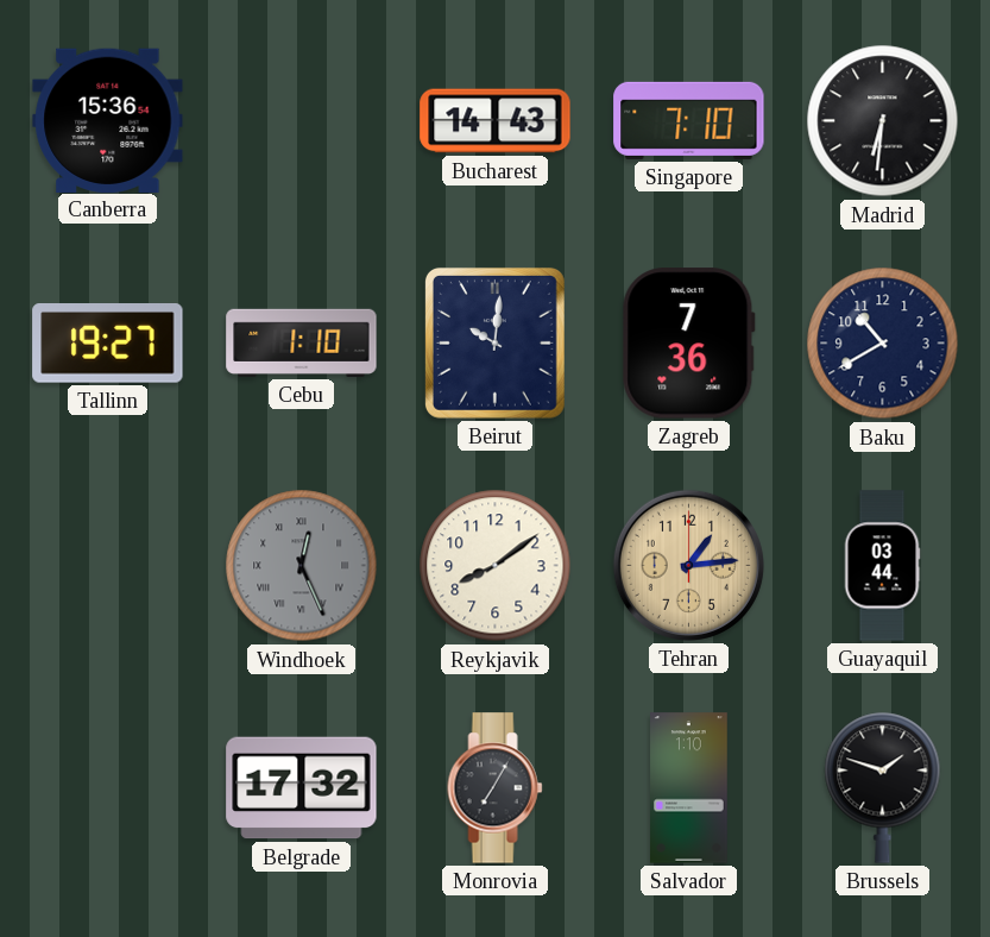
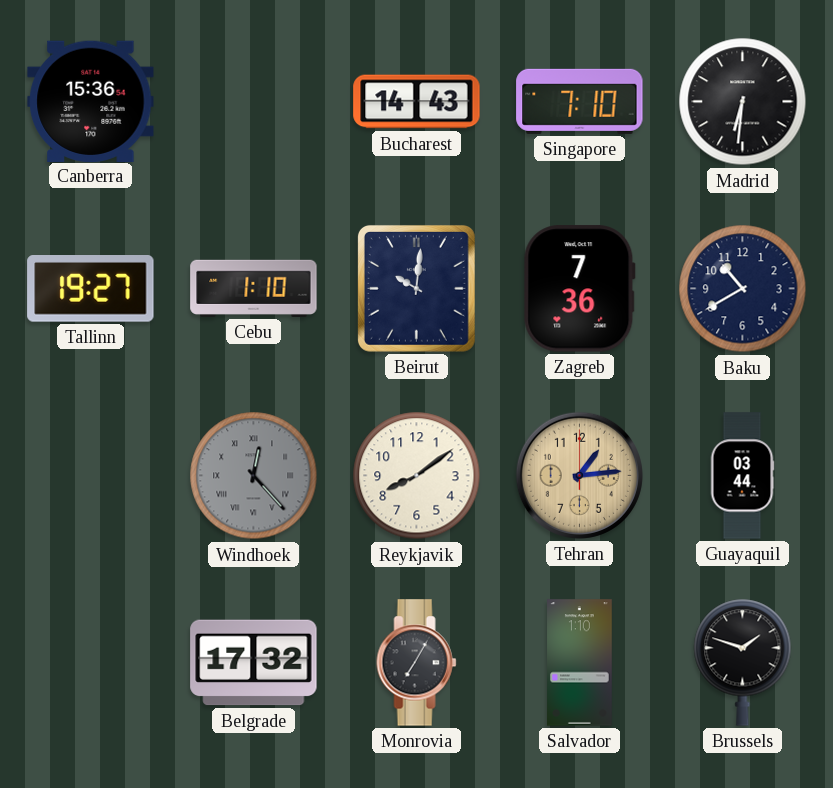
Windhoek: 12:26 -> 12:23 (254, 476)
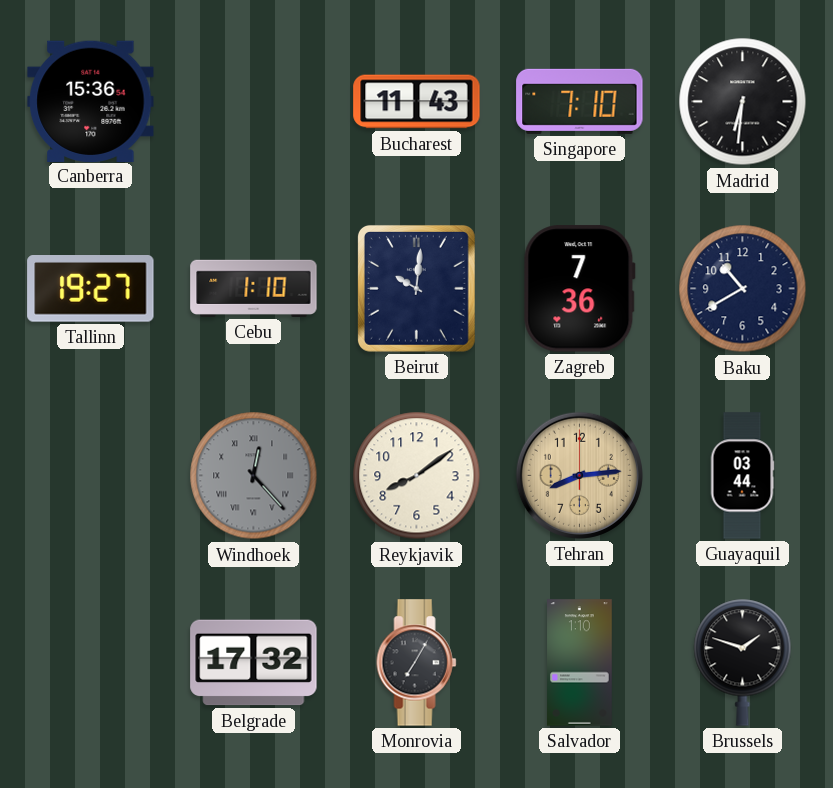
Bucharest: 14:43 -> 11:43 (417, 102)
Tehran: 1:14 -> 8:14 (579, 475)
